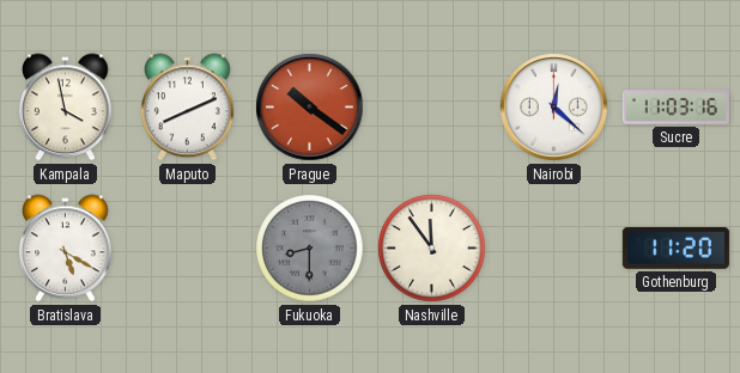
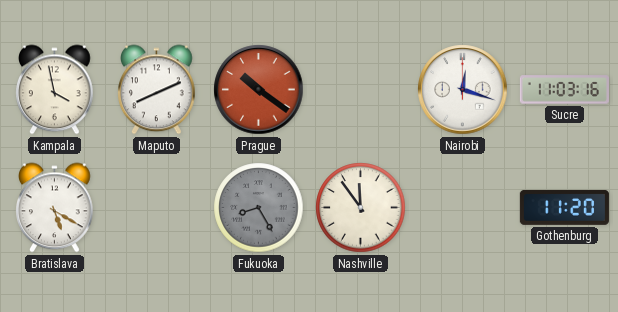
Nairobi: 12:22 -> 12:18 (463, 90)
Fukuoka: 8:30 -> 8:25 (259, 208)
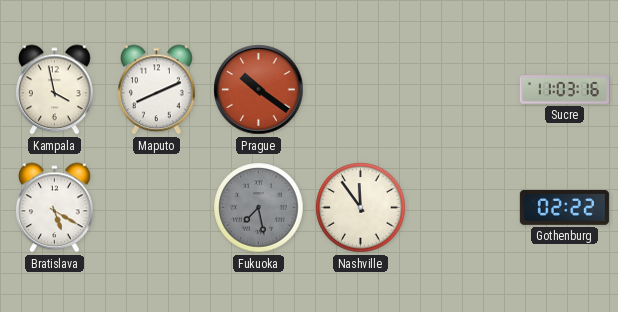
Nairobi: 12:18 -> none (463, 90)
Fukuoka: 8:25 -> 7:28 (259, 208)
Gothenburg: 11:20 -> 02:22 (564, 207)
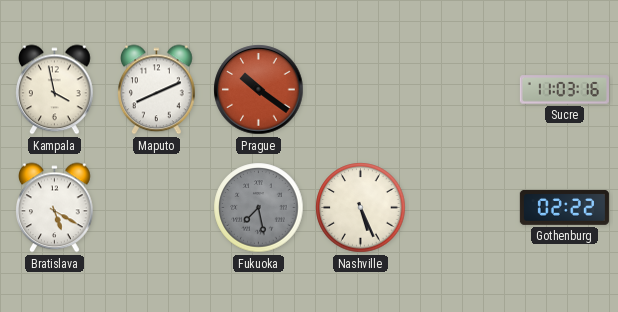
Nashville: 11:54 -> 5:26 (361, 208)
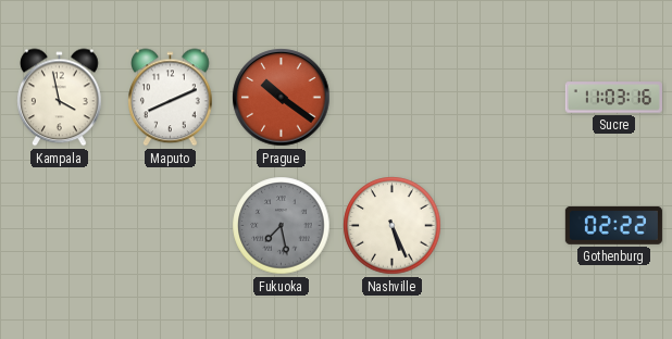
Bratislava: 5:20 -> none (55, 208)
